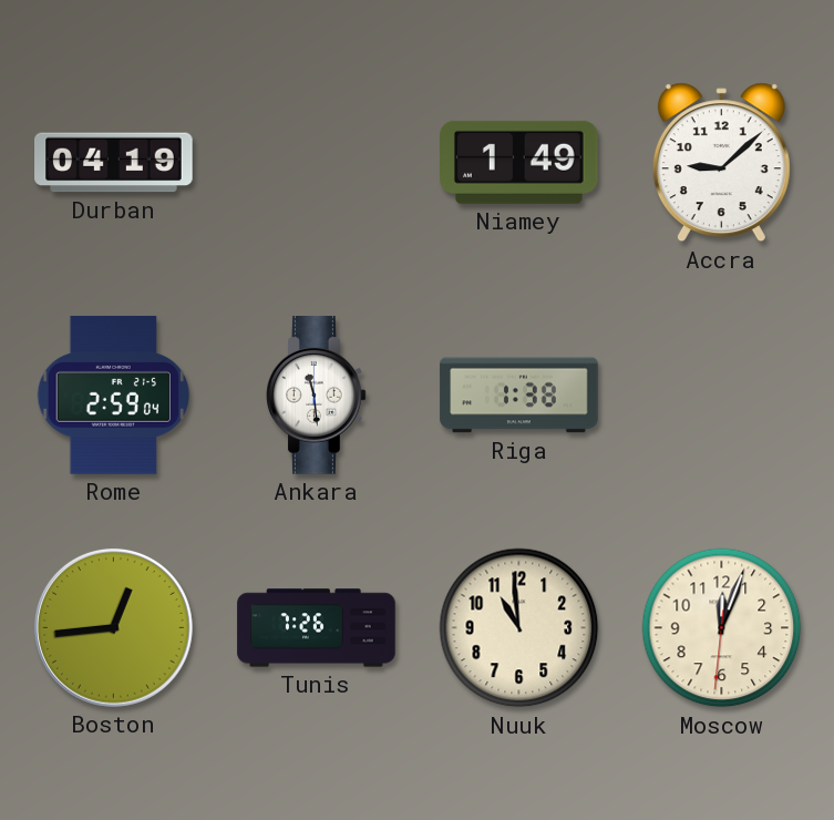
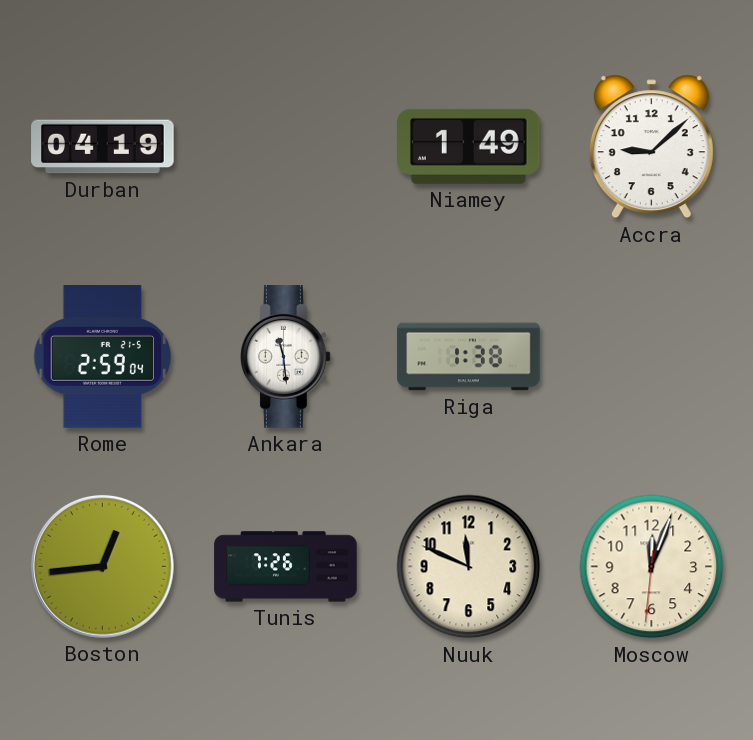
Nuuk: 10:59 -> 11:49 (469, 567)
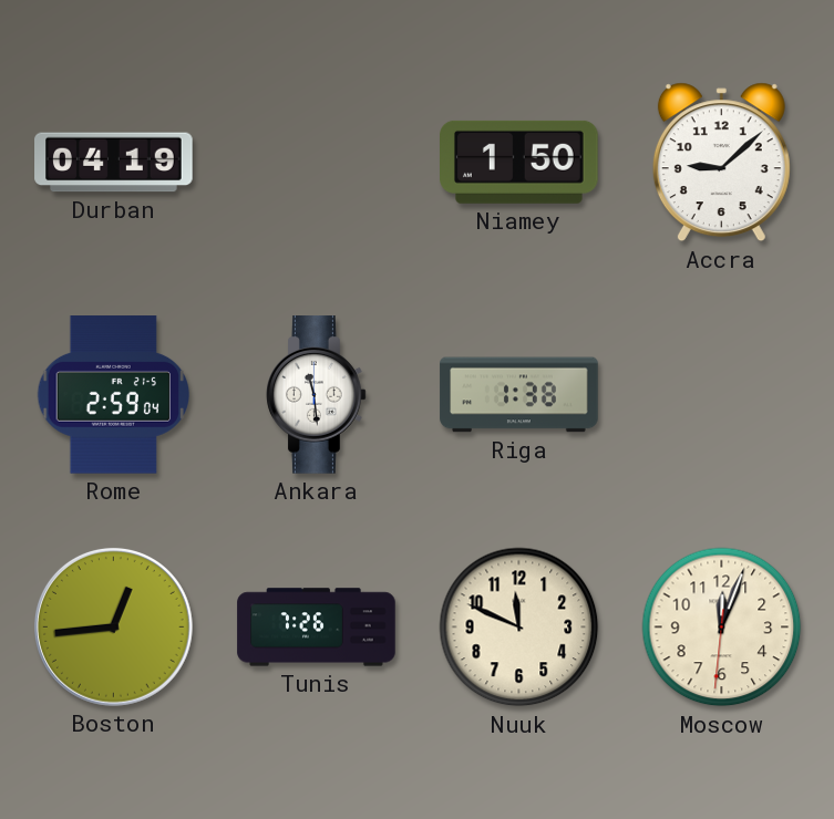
Niamey: 1:49 -> 1:50 (519, 162)
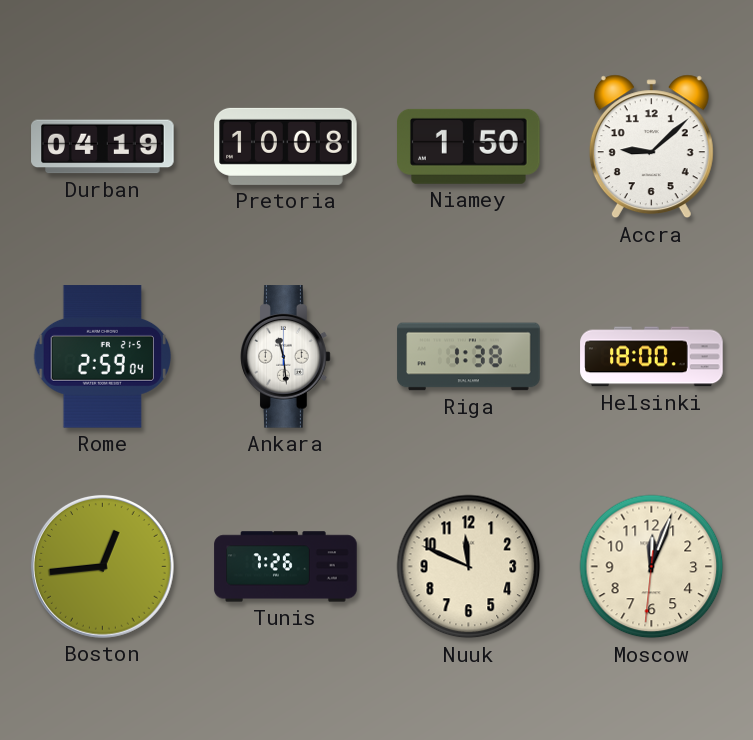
Pretoria: none -> 10:08 (286, 146)
Helsinki: none -> 18:00 (652, 357)
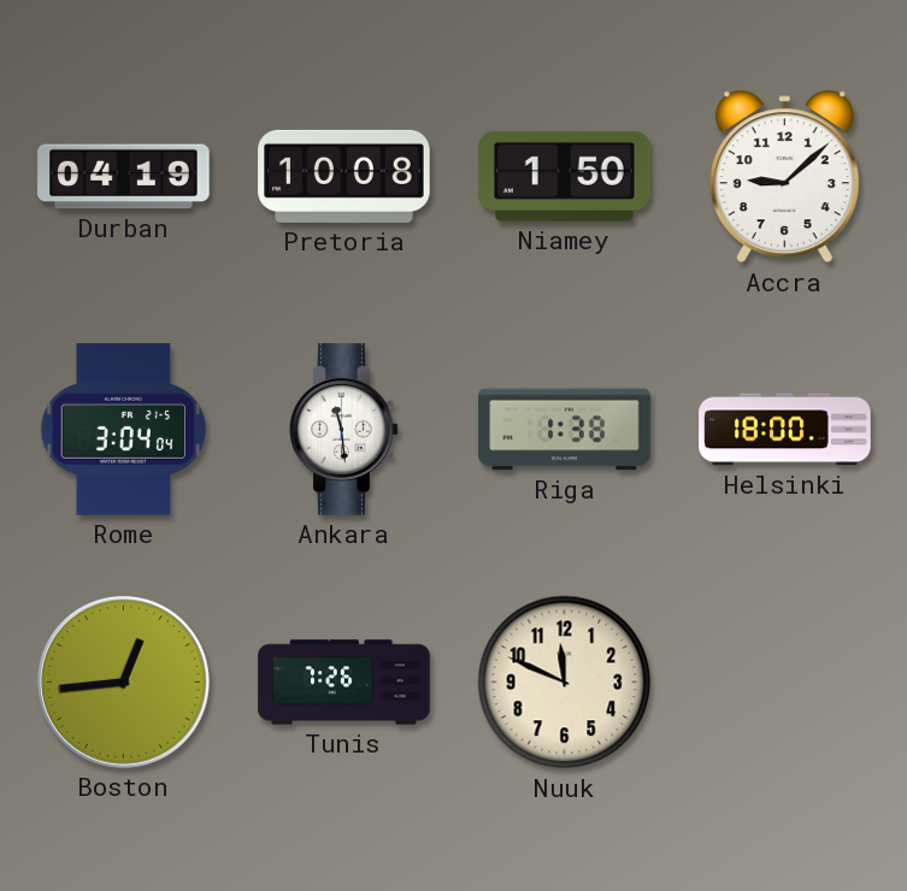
Rome: 2:59 -> 3:04 (124, 430)
Moscow: 12:03 -> none (652, 567)
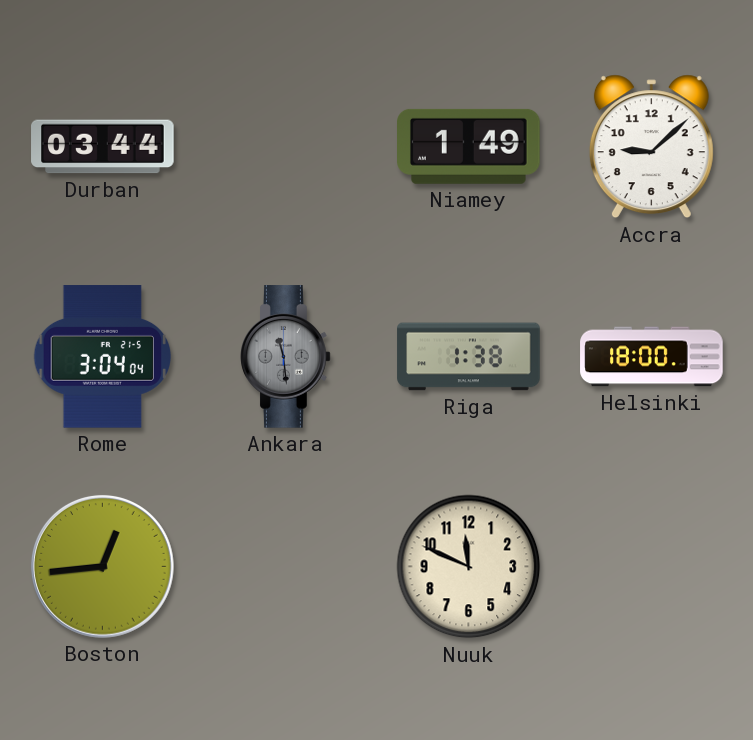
Durban: 04:19 -> 03:44 (103, 147)
Pretoria: 10:08 -> none (344, 176)
Niamey: 1:50 -> 1:49 (469, 146)
Ankara dial: white -> grey (286, 357)
Tunis: 7:26 -> none (344, 683)
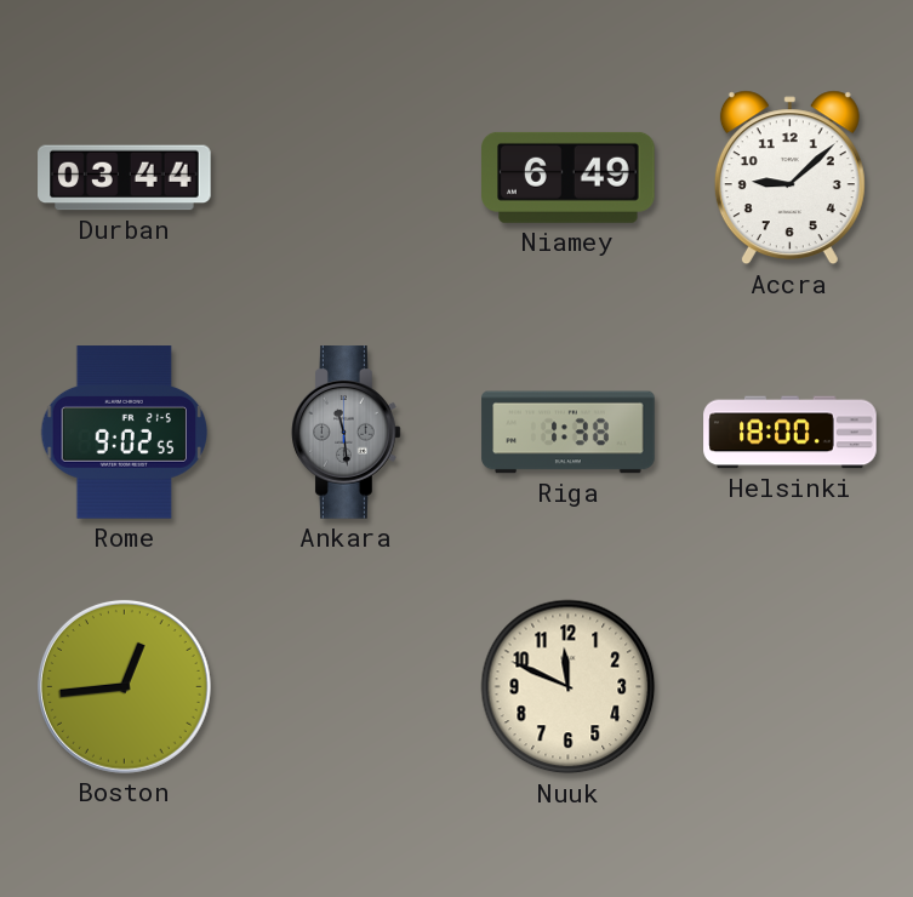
Niamey: 1:49 -> 6:49 (569, 177)
Rome: 3:04 -> 9:02 (125, 433)
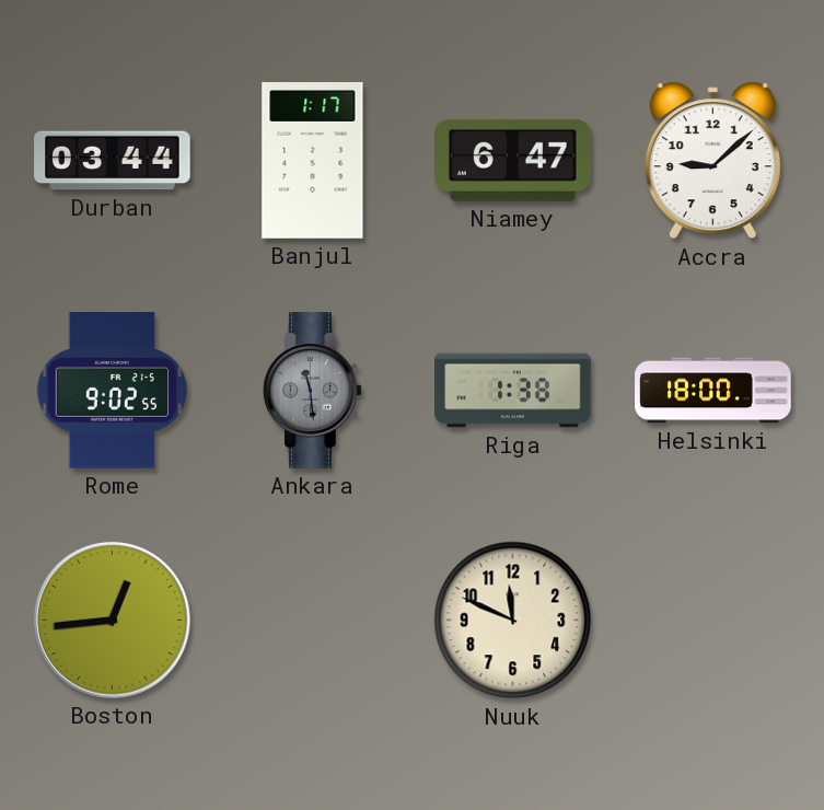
Banjul: none -> 1:17 (313, 161)
Niamey: 6:49 -> 6:47 (513, 160)
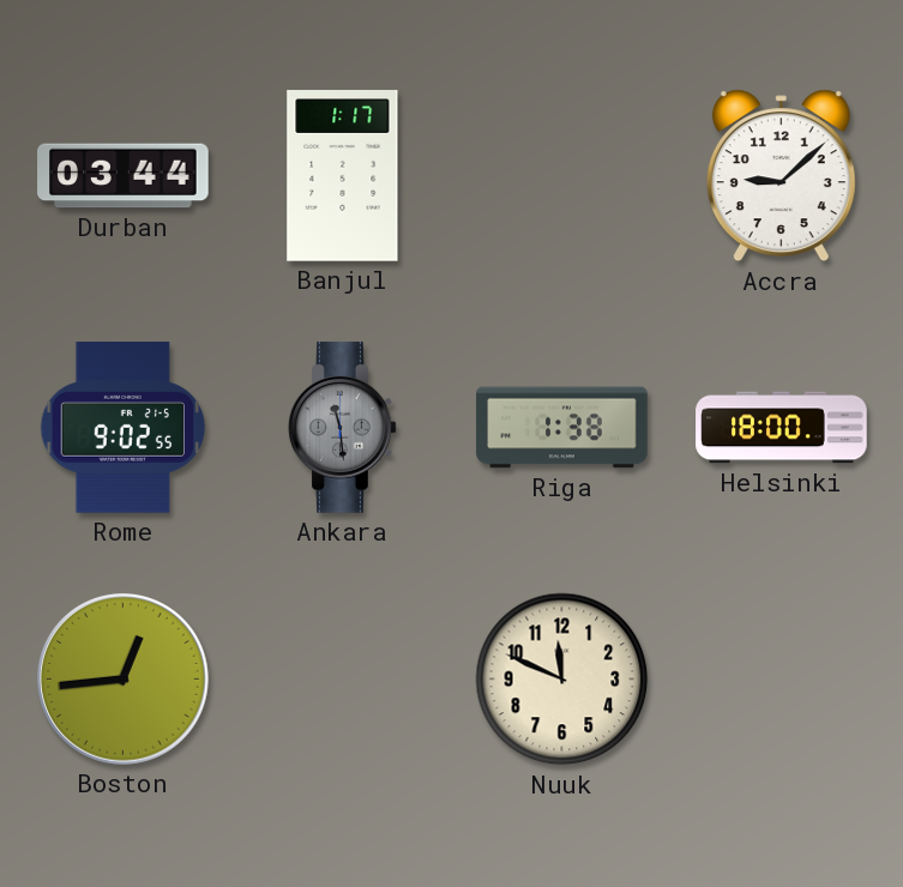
Niamey: 6:47 -> none (513, 160)
